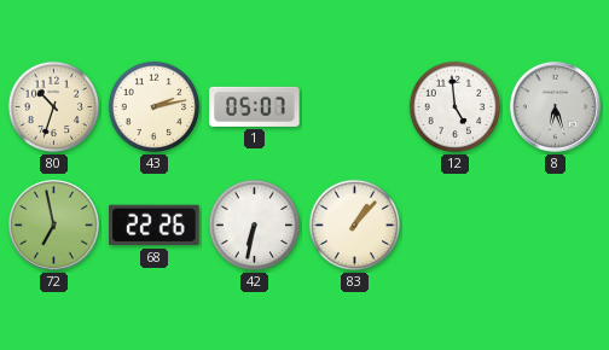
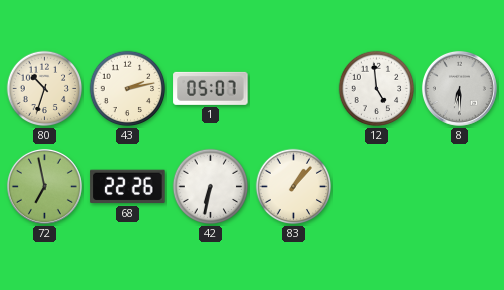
8: 6:27 -> 6:30 (459, 88)
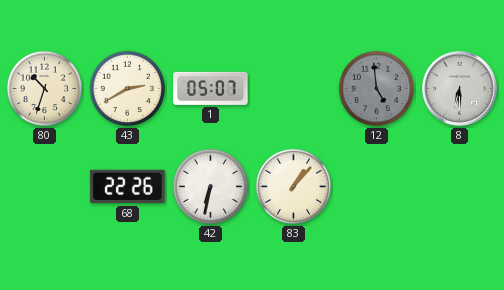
43: 2:13 -> 2:40 (128, 89)
12 dial: white -> grey (377, 89)
72: 6:58 -> none (44, 186)
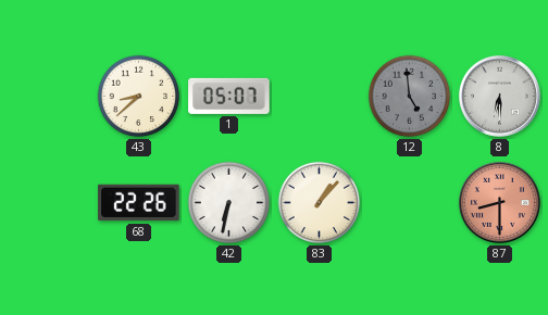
80: 10:33 -> none (45, 89)
43: 2:40 -> 8:38 (139, 97)
87: none -> 8:30 (499, 202)
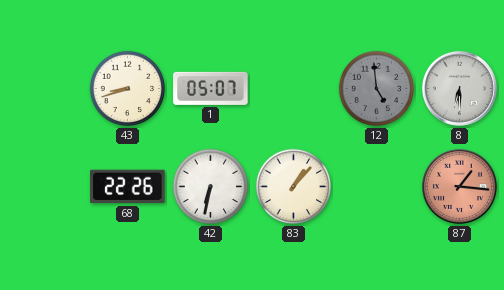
43: 8:38 -> 8:42 (128, 89)
87: 8:30 -> 1:16 (459, 186)
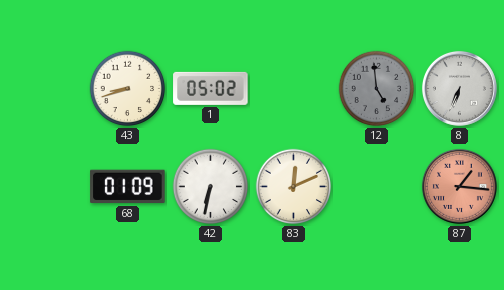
1: 05:07 -> 05:02 (211, 88)
8: 6:30 -> 6:34 (459, 88)
68: 22:26 -> 01:09 (128, 187)
83: 1:07 -> 12:11 (294, 187)
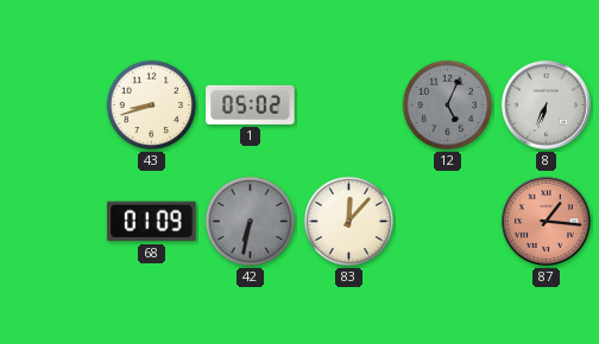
12: 4:59 -> 5:04 (448, 106)
42 dial: white -> grey (251, 222)
83: 12:11 -> 12:07 (349, 222)
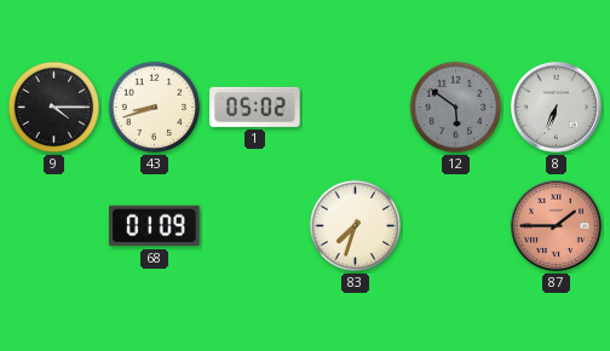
9: none -> 4:15 (54, 108)
12: 5:04 -> 5:51 (456, 108)
42: 6:32 -> none (251, 222)
83: 12:07 -> 7:33 (356, 226)
87: 1:16 -> 1:45 (556, 225)
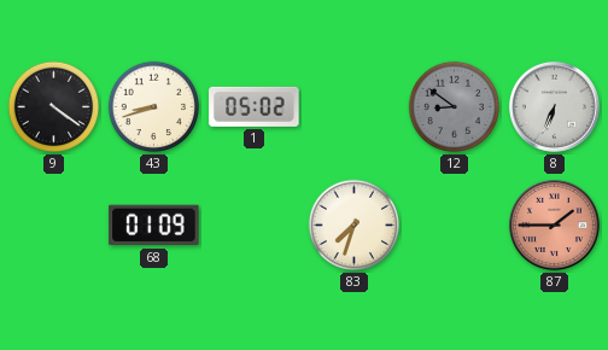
9: 4:15 -> 4:21 (54, 107)
12: 5:51 -> 8:51 (455, 107)
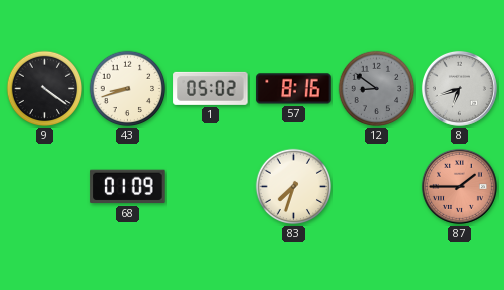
57: none -> 8:16 (294, 89)
8: 6:34 -> 6:42 (459, 88)
